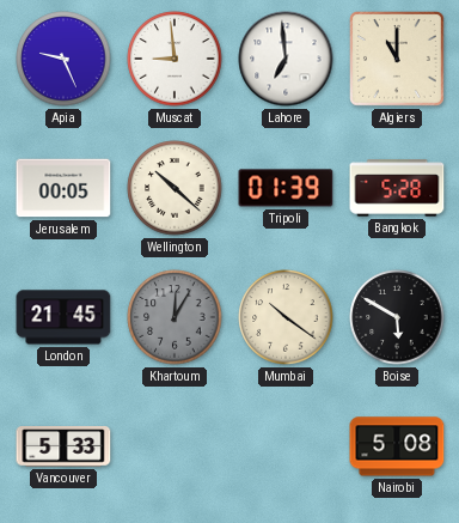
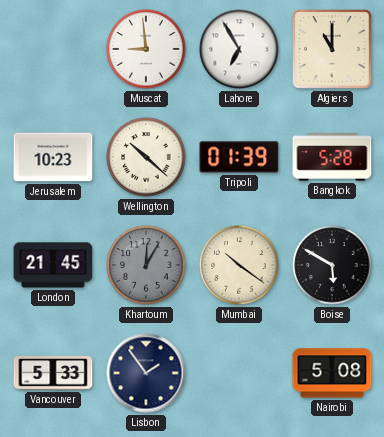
Apia: 9:26 -> none (63, 59)
Lahore: 6:59 -> 6:55 (239, 49)
Jerusalem: 00:05 -> 10:23 (53, 157)
Lisbon: none -> 1:54 (146, 373)
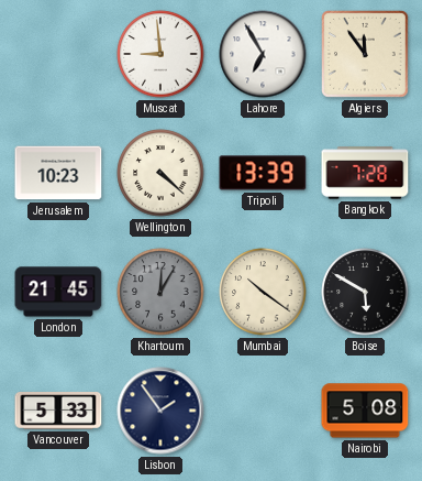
Algiers: 11:00 -> 11:54 (366, 55)
Wellington: 10:22 -> 4:22 (160, 173)
Tripoli: 01:39 -> 13:39 (263, 173)
Bangkok: 5:28 -> 7:28 (365, 173)
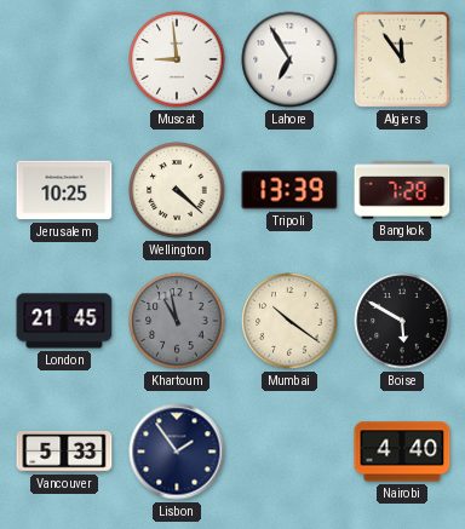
Jerusalem: 10:23 -> 10:25 (64, 190)
Khartoum: 12:05 -> 10:58 (177, 321)
Nairobi: 5:08 -> 4:40 (402, 452)
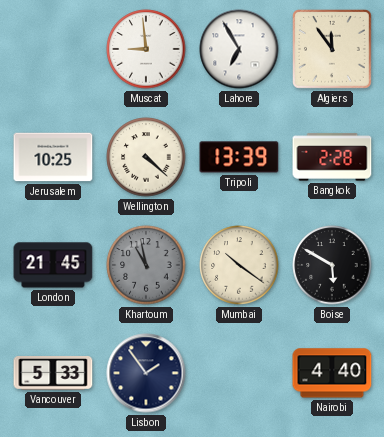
Bangkok: 7:28 -> 2:28 (332, 157)
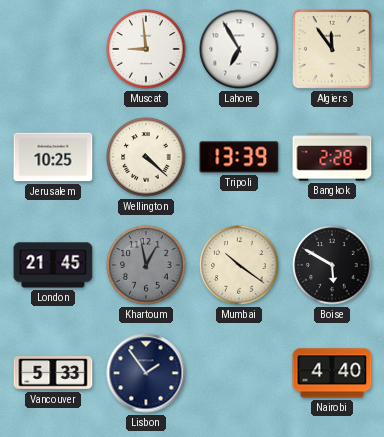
Khartoum: 10:58 -> 12:58 (146, 265)
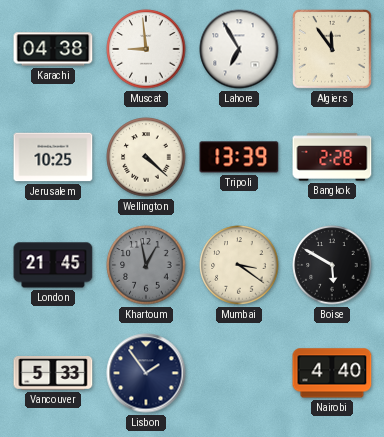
Karachi: none -> 04:38 (53, 49)
Mumbai: 10:21 -> 3:21 (239, 265)
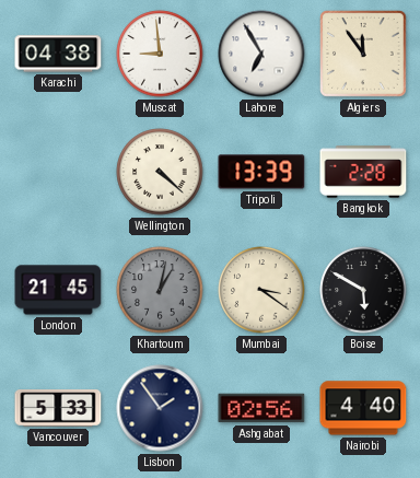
Jerusalem: 10:25 -> none (53, 157)
Khartoum: 12:58 -> 1:02 (160, 290)
Ashgabat: none -> 02:56 (261, 408)
